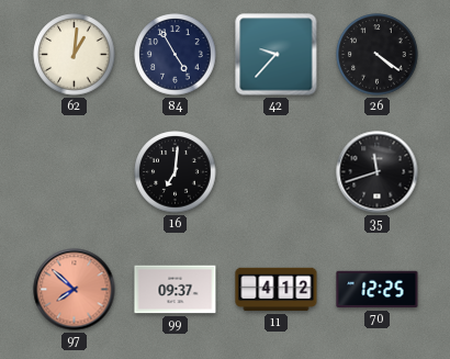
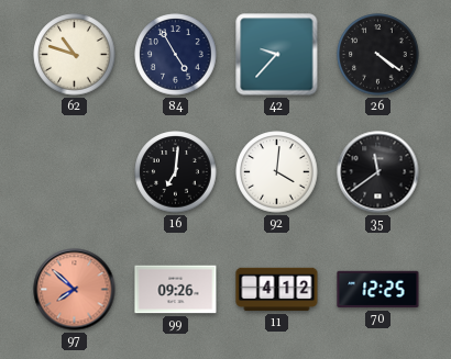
62: 1:01 -> 10:48 (75, 55)
92: none -> 4:01 (277, 172)
35: 11:42 -> 11:39 (378, 172)
99: 09:37 -> 09:26 (176, 290)
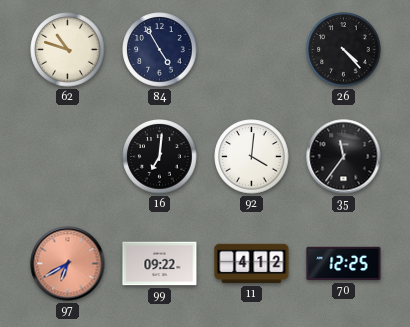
42: 9:37 -> none (277, 55)
26: 4:21 -> 4:23 (344, 50)
35: 11:39 -> 11:36 (344, 157)
97: 7:52 -> 6:40 (68, 264)
99: 09:26 -> 09:22 (160, 264)
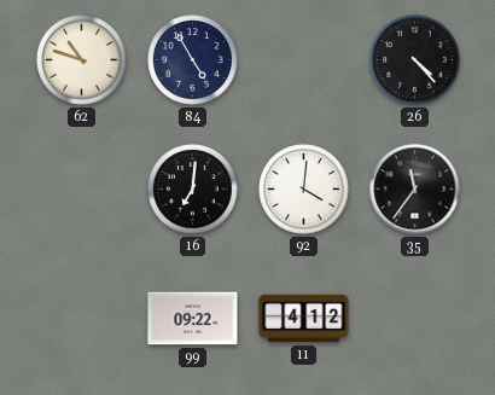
97: 6:40 -> none (68, 264)
70: 12:25 -> none (344, 264)
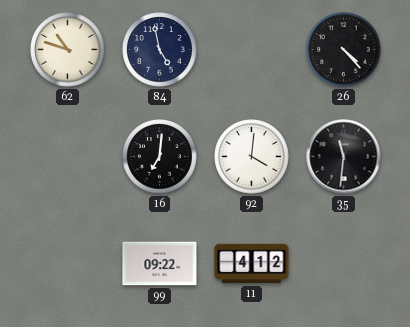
84: 4:55 -> 4:58 (160, 50)
35: 11:36 -> 11:31 (344, 157)
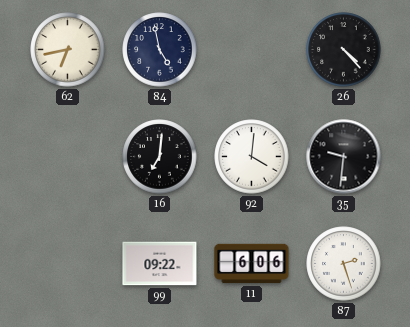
62: 10:48 -> 6:43 (68, 50)
35: 11:31 -> 9:31 (344, 157)
11: 4:12 -> 6:06 (252, 264)
87: none -> 2:27 (344, 264)
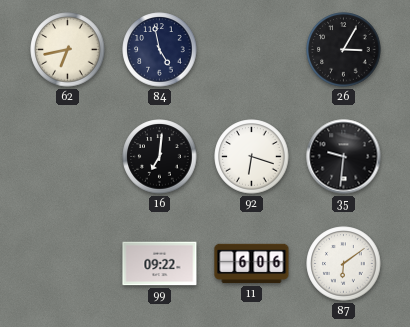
26: 4:23 -> 3:05 (344, 50)
92: 4:01 -> 6:18 (252, 157)
87: 2:27 -> 6:09 (344, 264)
